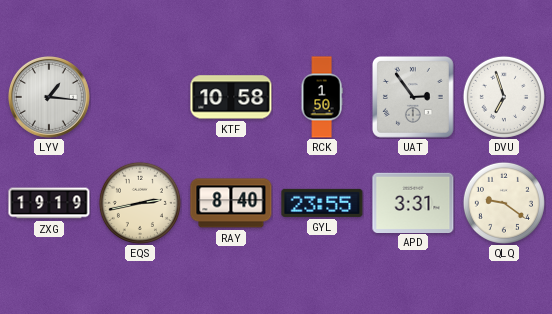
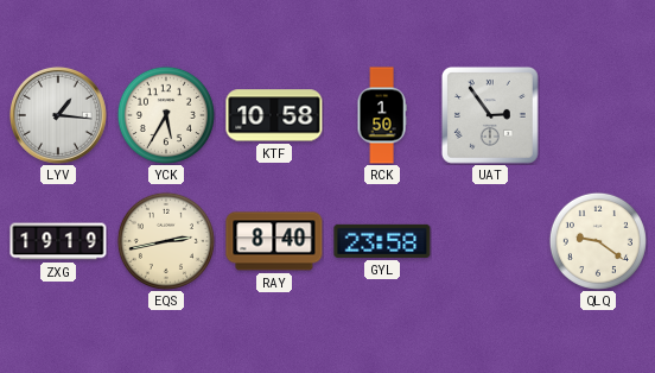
YCK: none -> 5:35 (166, 115)
DVU: 6:57 -> none (504, 97)
GYL: 23:55 -> 23:58 (382, 241)
APD: 3:31 -> none (413, 202)
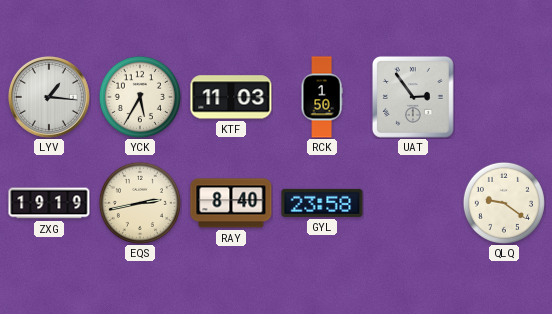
KTF: 10:58 -> 11:03 (231, 97)
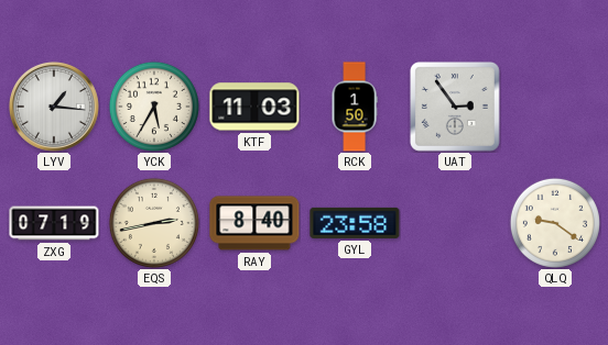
ZXG: 19:19 -> 07:19 (54, 223)
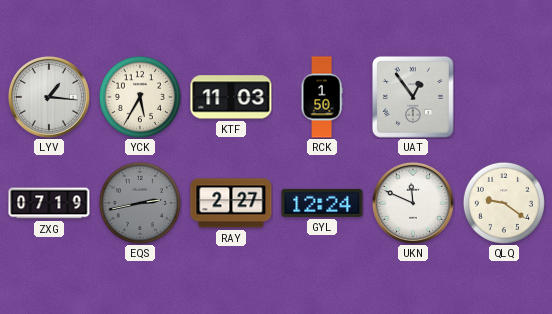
UAT: 2:54 -> 12:54 (413, 97)
EQS dial: cream -> grey (140, 203)
RAY: 8:40 -> 2:27 (231, 203)
GYL: 23:58 -> 12:24 (322, 203)
UKN: none -> 11:49 (413, 203)
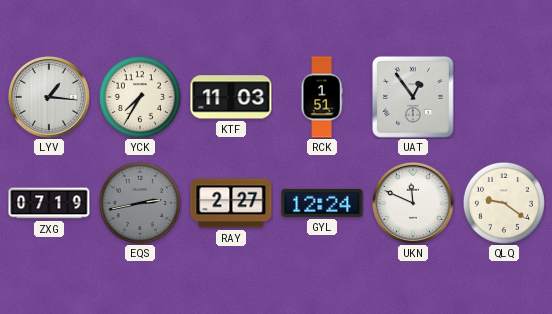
YCK: 5:35 -> 7:35 (140, 97)
RCK: 1:50 -> 1:51 (322, 97)
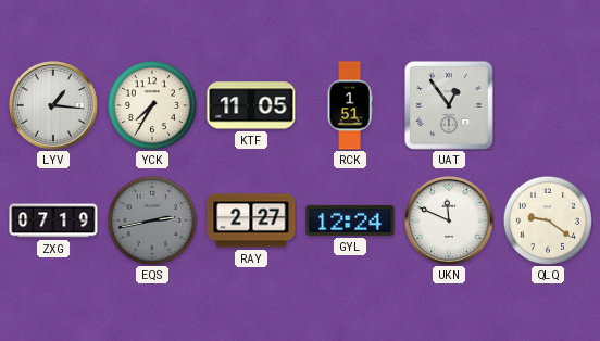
KTF: 11:03 -> 11:05 (251, 105)
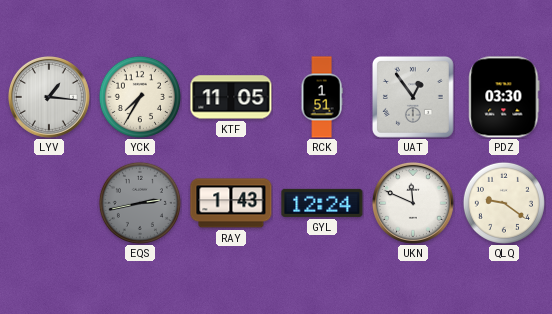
PDZ: none -> 03:30 (504, 97)
ZXG: 07:19 -> none (53, 220)
RAY: 2:27 -> 1:43 (231, 203)
